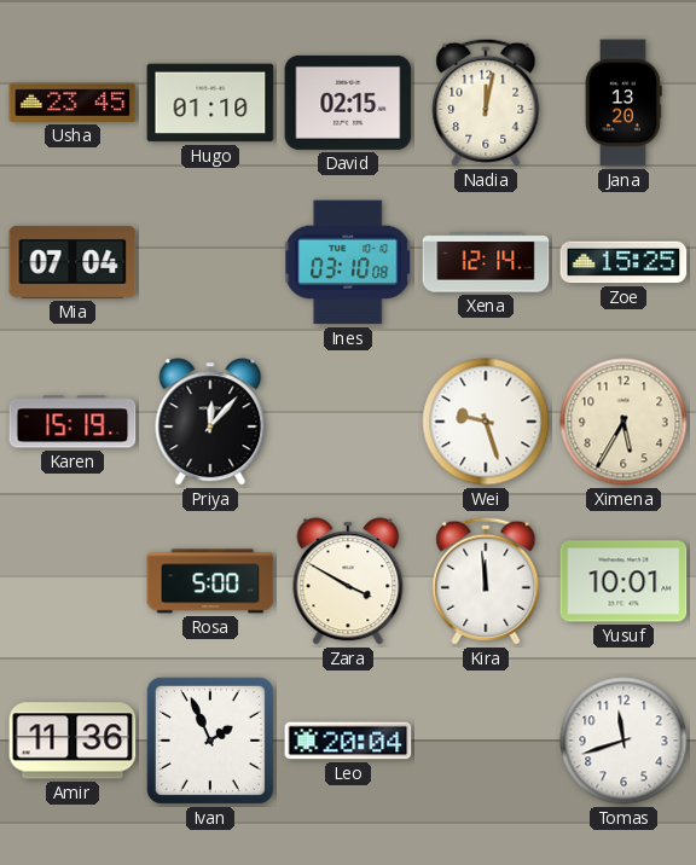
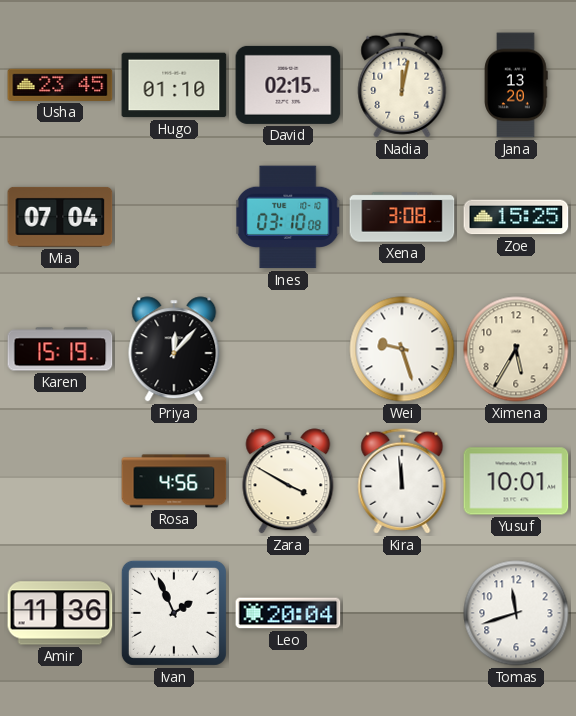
Xena: 12:14 -> 3:08 (402, 217)
Rosa: 5:00 -> 4:56 (174, 481)
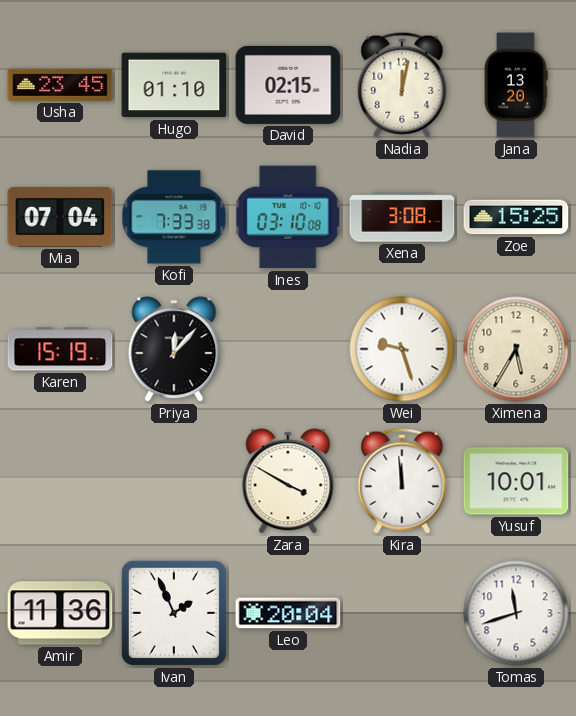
Kofi: none -> 7:33 (174, 217)
Rosa: 4:56 -> none (174, 481)
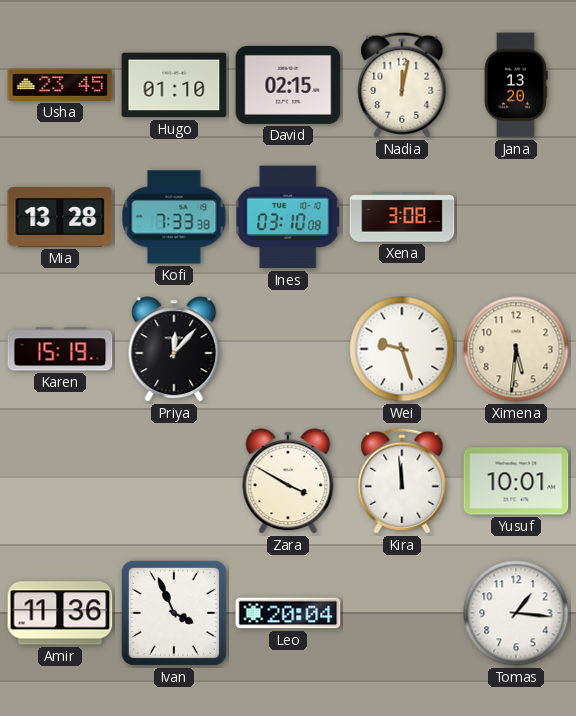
Mia: 07:04 -> 13:28 (60, 217)
Zoe: 15:25 -> none (516, 217)
Ximena: 5:35 -> 5:31 (516, 349)
Ivan: 1:56 -> 3:56 (174, 613)
Tomas: 11:42 -> 1:16 (516, 613)
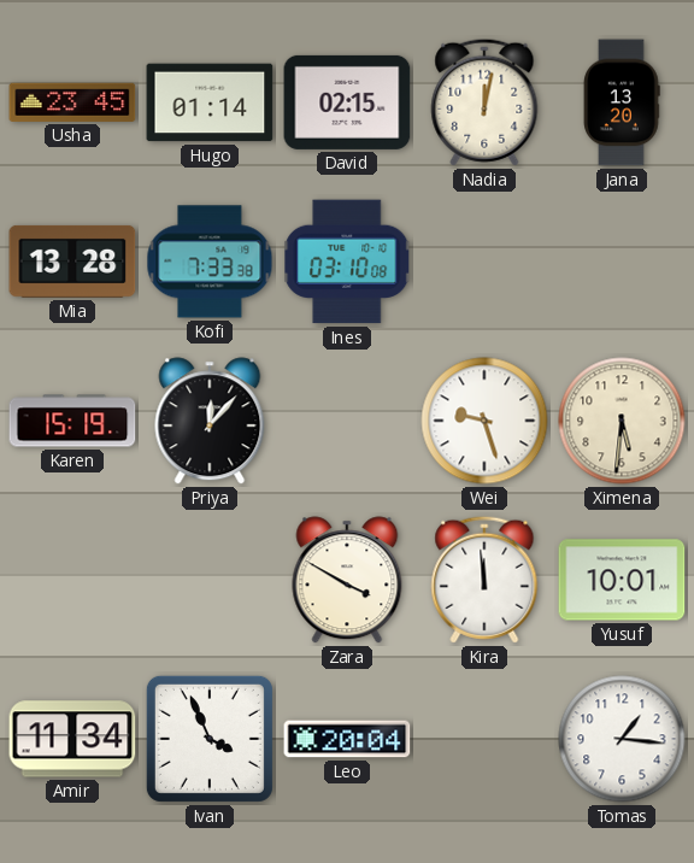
Hugo: 01:10 -> 01:14 (210, 102)
Xena: 3:08 -> none (402, 217)
Amir: 11:36 -> 11:34 (72, 739)
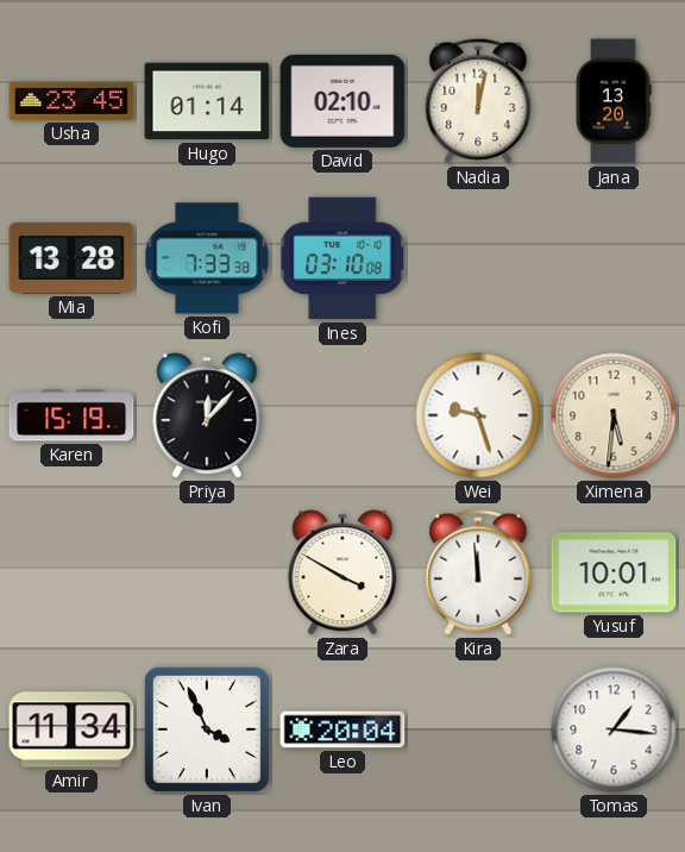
David: 02:15 -> 02:10 (342, 101)
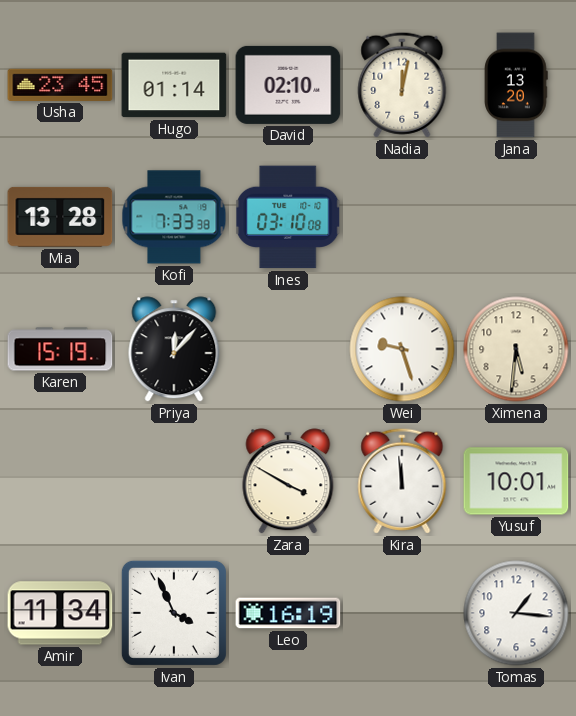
Leo: 20:04 -> 16:19 (288, 613)
